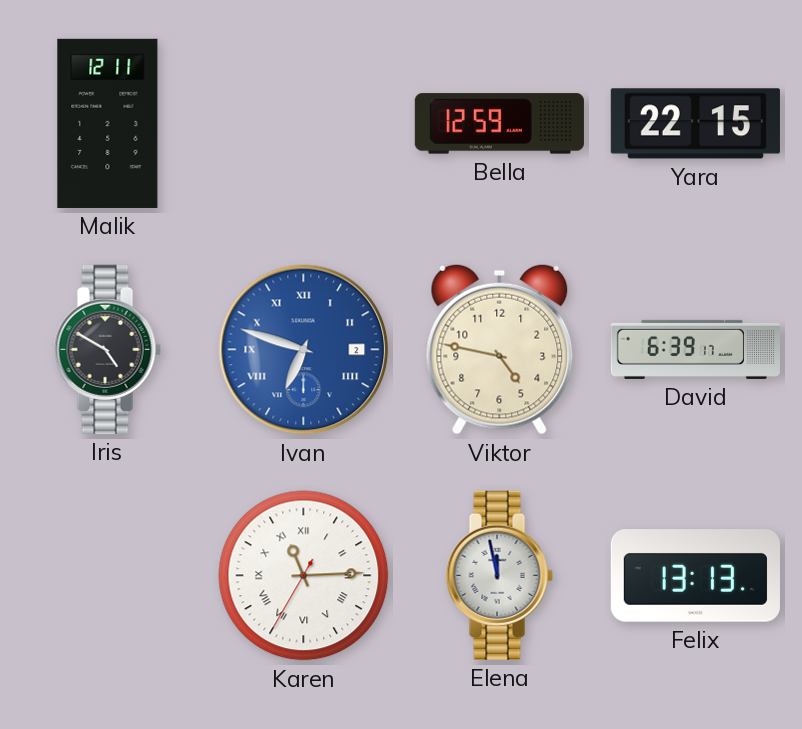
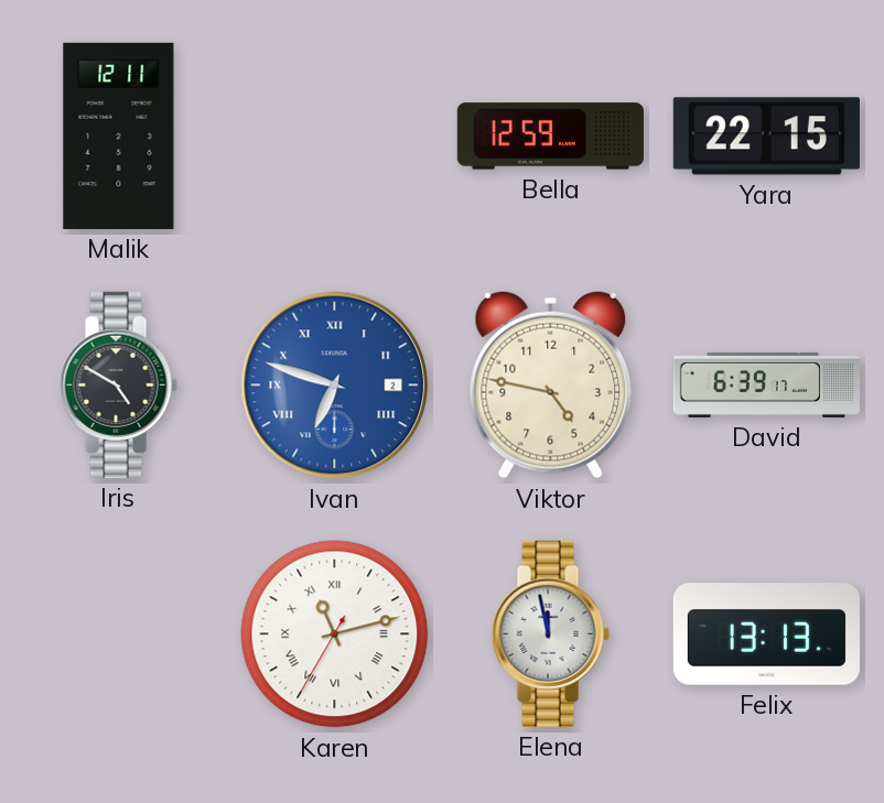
Karen: 11:14 -> 11:12 (335, 634)
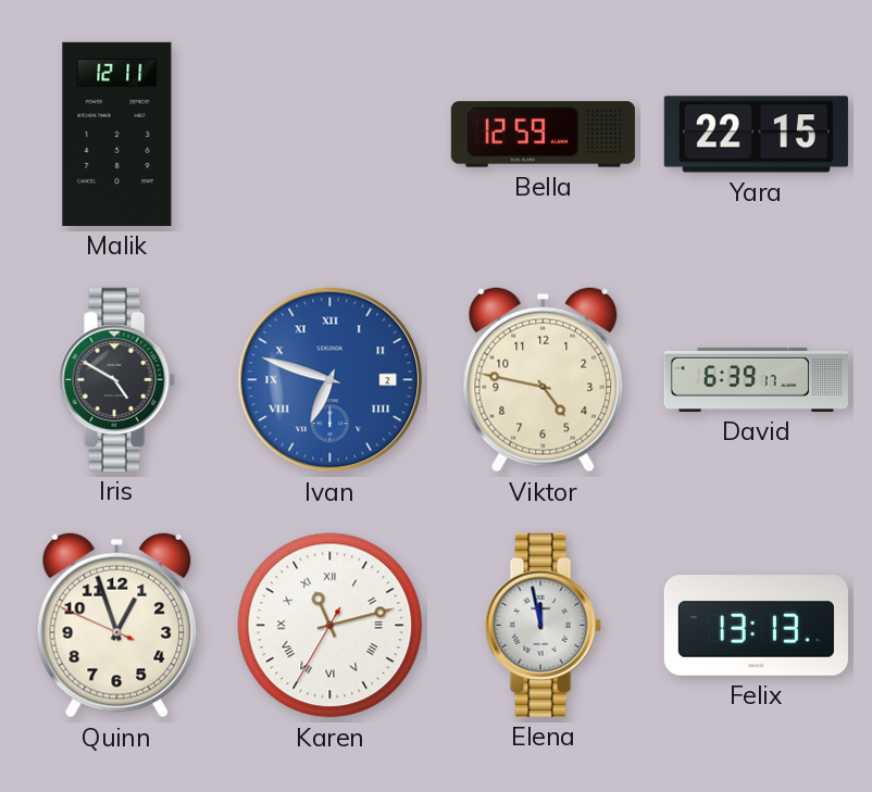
Quinn: none -> 12:56 (117, 625)
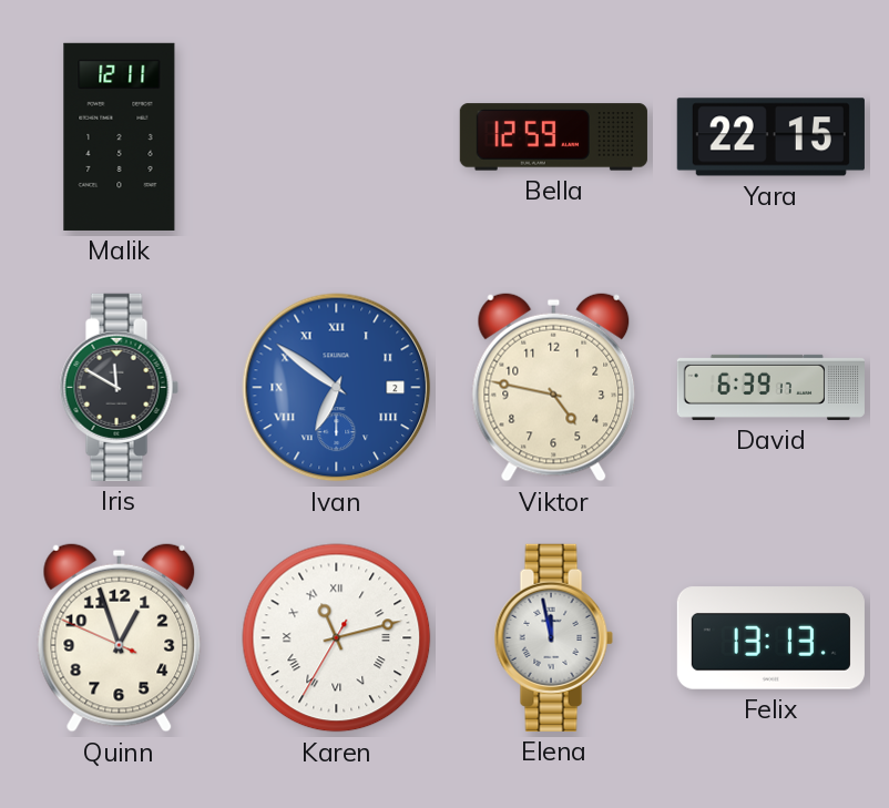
Iris: 4:50 -> 11:50 (119, 387)
Ivan: 6:48 -> 6:51 (337, 388)
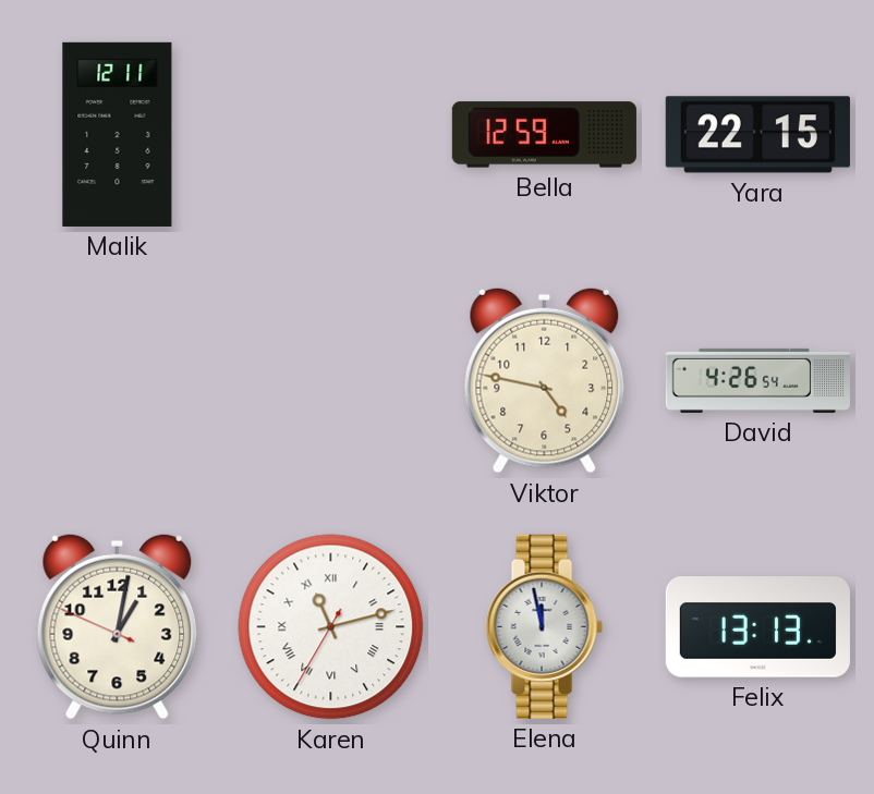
Iris: 11:50 -> none (119, 387)
Ivan: 6:51 -> none (337, 388)
David: 6:39 -> 4:26 (757, 380)
Quinn: 12:56 -> 1:01 (118, 626)
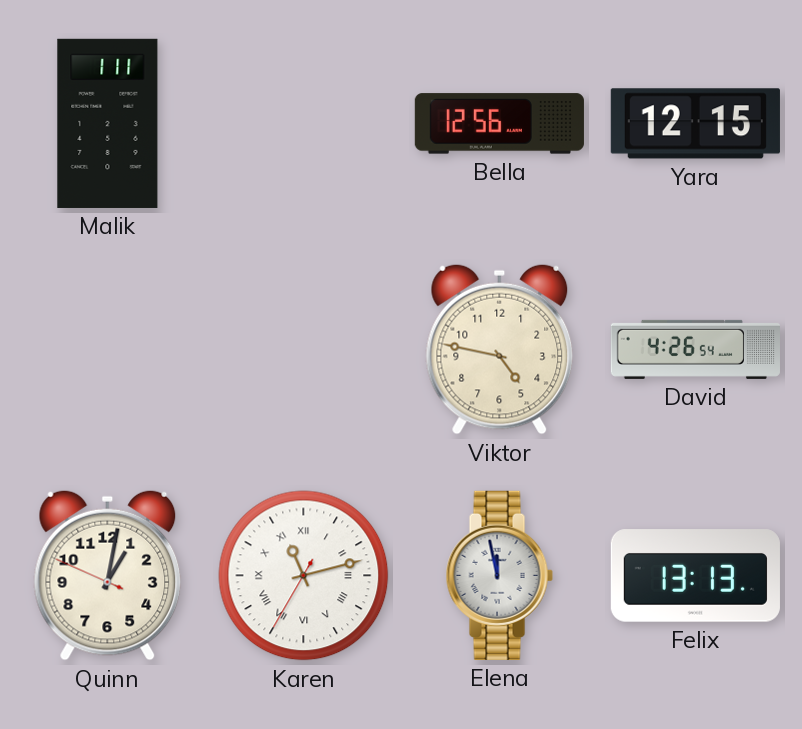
Malik: 12:11 -> 1:11 (108, 123)
Bella: 12:59 -> 12:56 (499, 124)
Yara: 22:15 -> 12:15 (695, 124)
